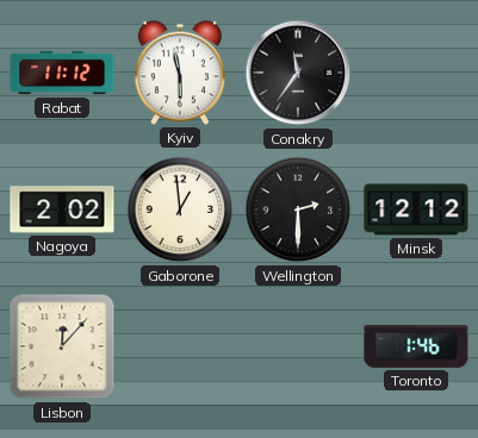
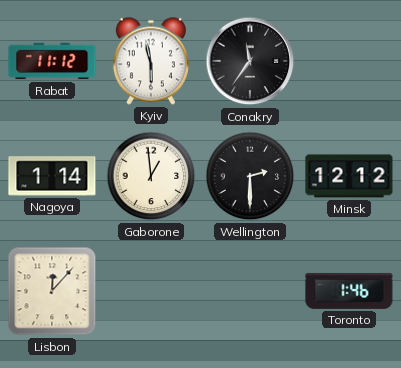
Nagoya: 2:02 -> 1:14 (52, 176)
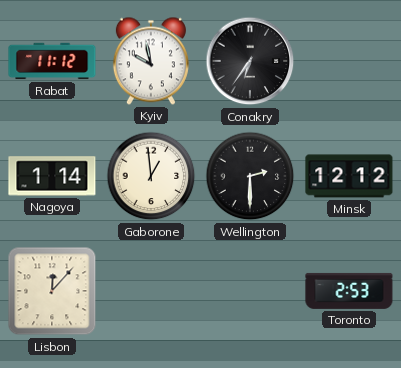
Kyiv: 5:58 -> 9:58 (151, 61)
Conakry: 11:36 -> 6:36 (250, 61)
Toronto: 1:46 -> 2:53 (349, 291)
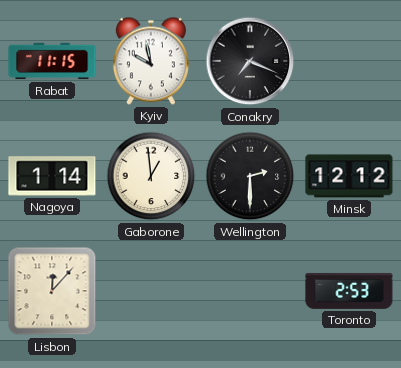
Rabat: 11:12 -> 11:15 (52, 61)
Conakry: 6:36 -> 7:19 (250, 61)
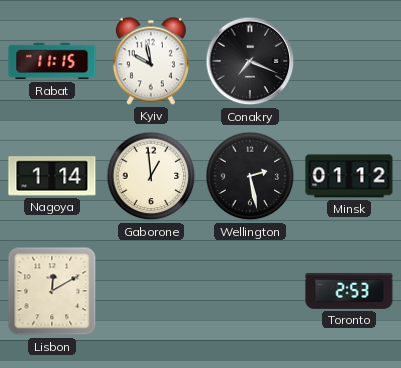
Wellington: 2:30 -> 2:28 (250, 176)
Minsk: 12:12 -> 01:12 (349, 176)
Lisbon: 12:07 -> 12:10 (52, 291)
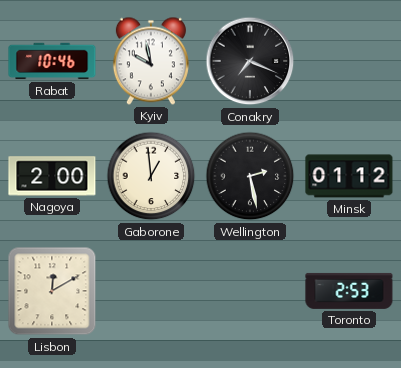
Rabat: 11:15 -> 10:46 (52, 61)
Nagoya: 1:14 -> 2:00 (52, 176)
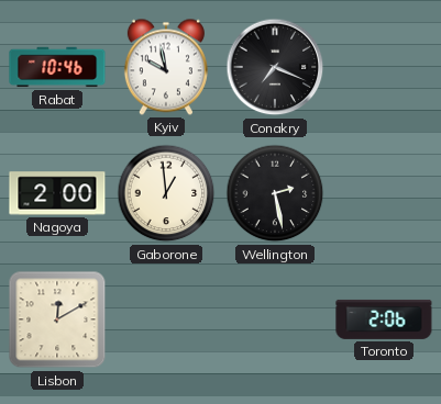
Minsk: 01:12 -> none (349, 176)
Toronto: 2:53 -> 2:06 (384, 319)
